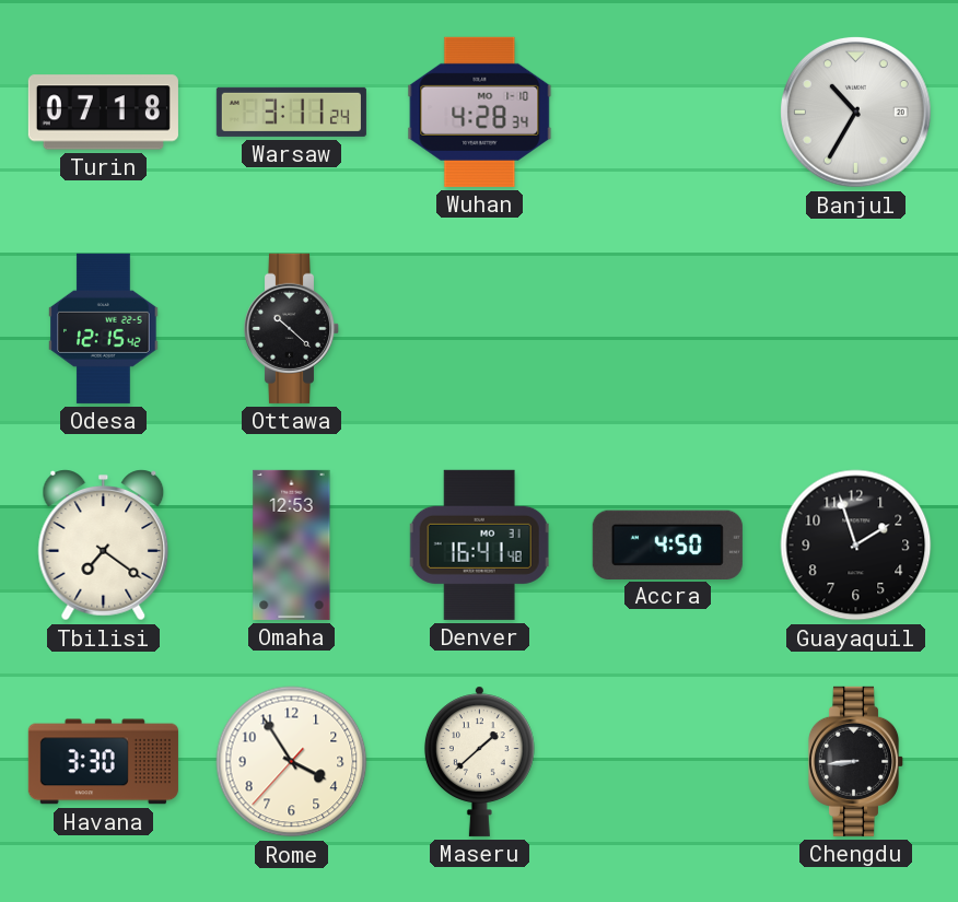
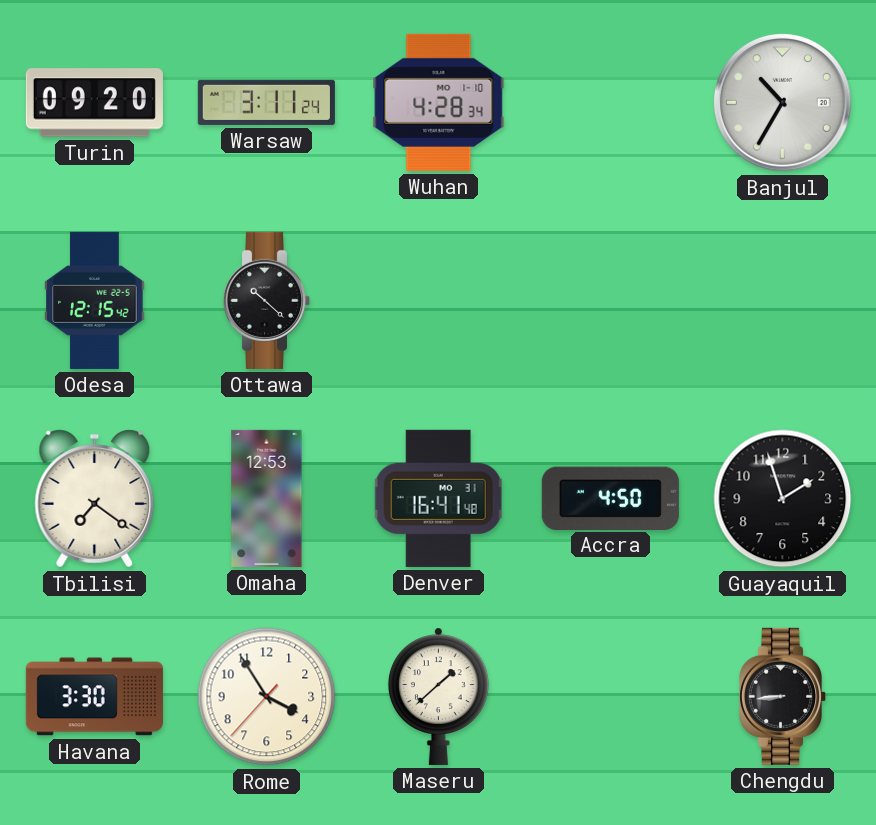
Turin: 07:18 -> 09:20 (94, 103)
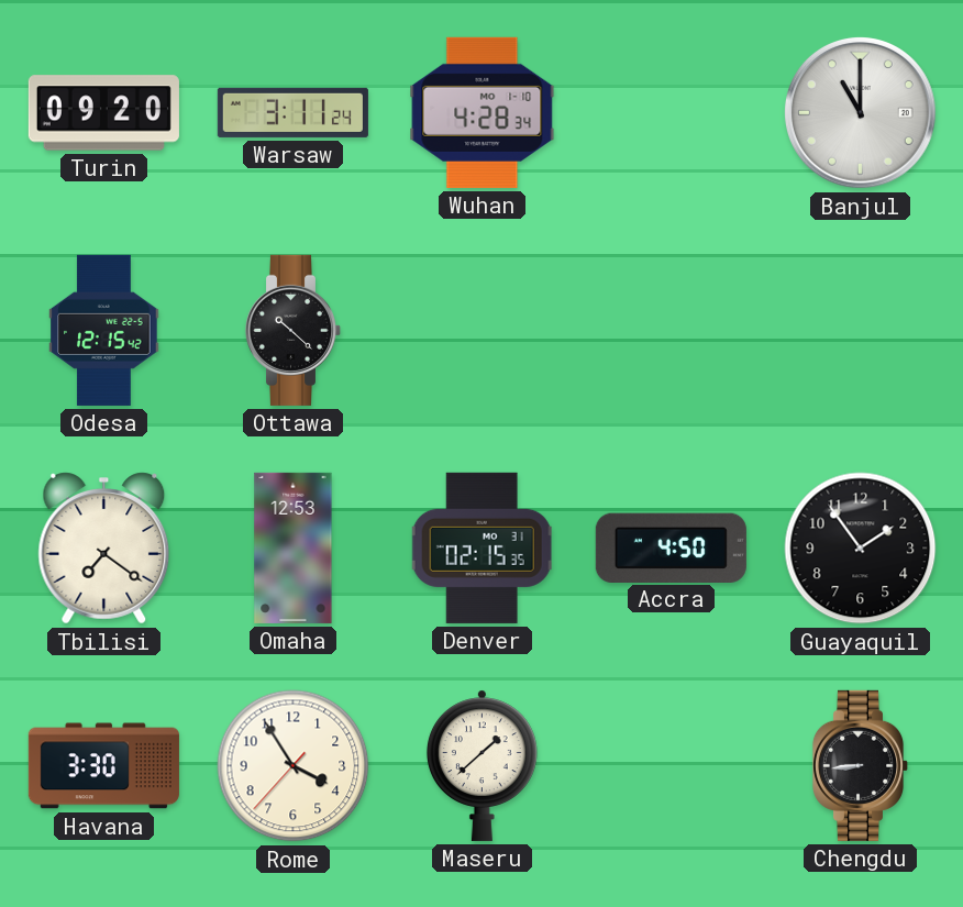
Banjul: 10:35 -> 11:00 (861, 113)
Denver: 16:41 -> 02:15 (481, 547)
Guayaquil: 1:57 -> 1:54 (861, 549)
